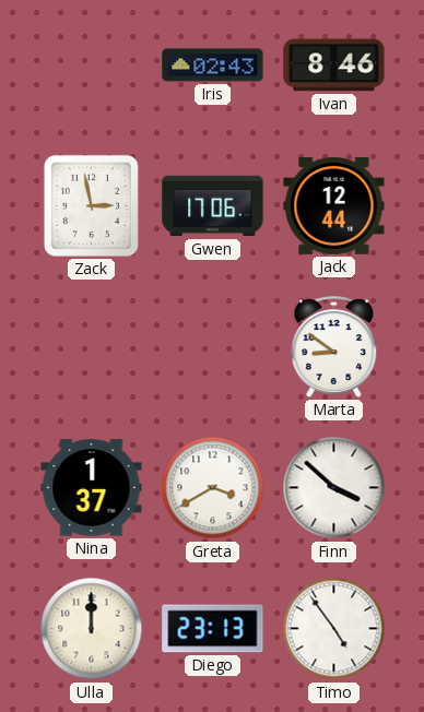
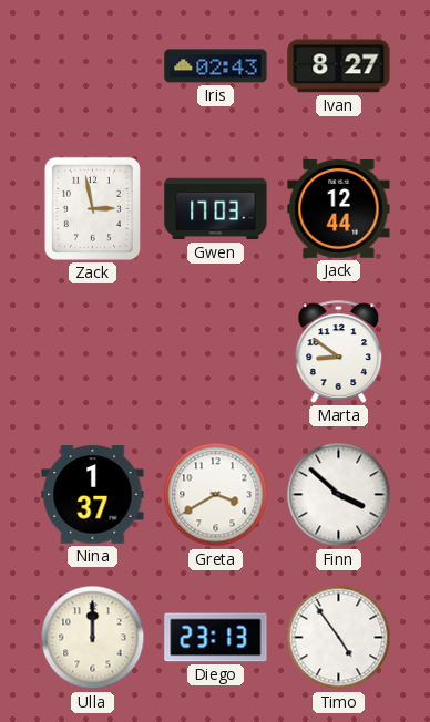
Ivan: 8:46 -> 8:27 (339, 66)
Gwen: 17:06 -> 17:03 (216, 209)
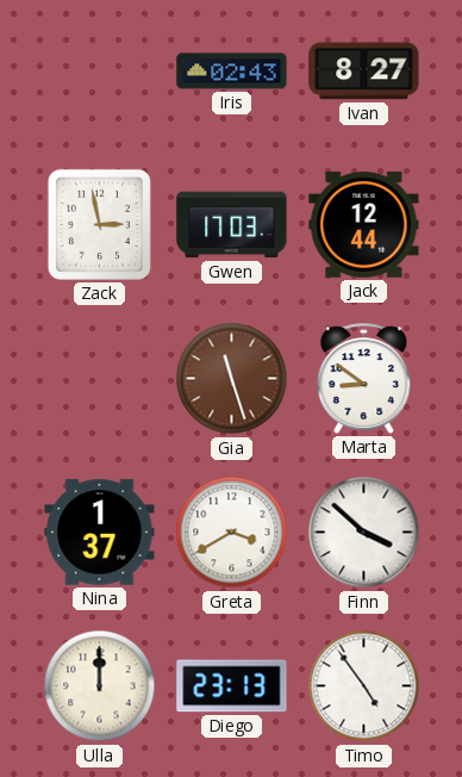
Gia: none -> 11:27 (232, 379)
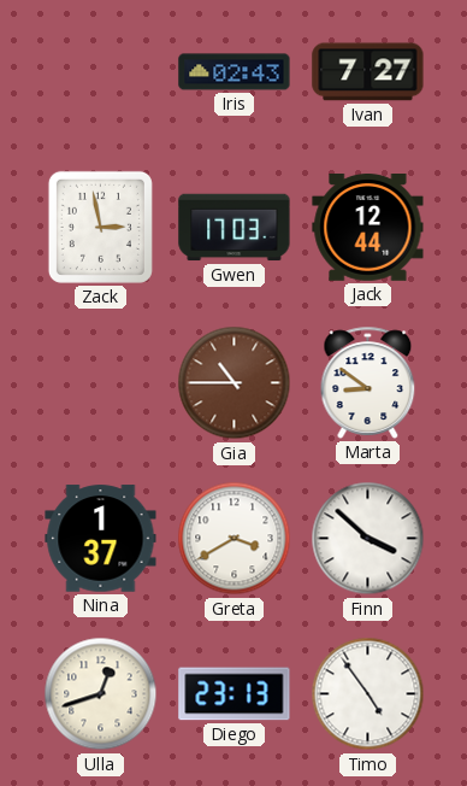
Ivan: 8:27 -> 7:27 (368, 72)
Gia: 11:27 -> 10:45 (235, 383)
Ulla: 12:00 -> 12:42 (101, 694)
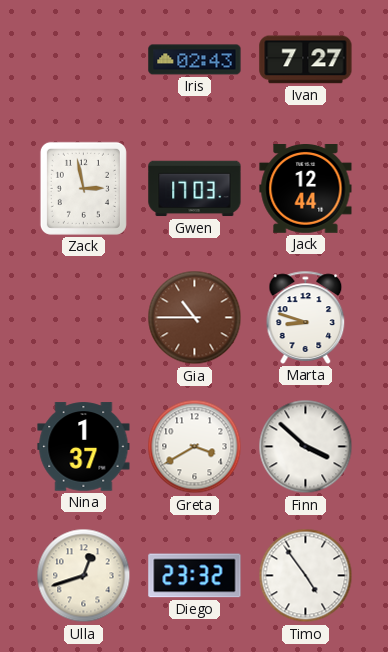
Marta: 8:51 -> 8:48 (306, 317)
Diego: 23:13 -> 23:32 (195, 576)
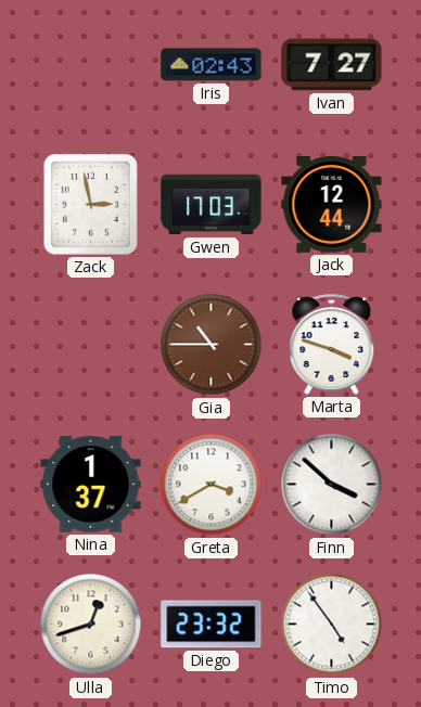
Marta: 8:48 -> 3:48 (332, 344)
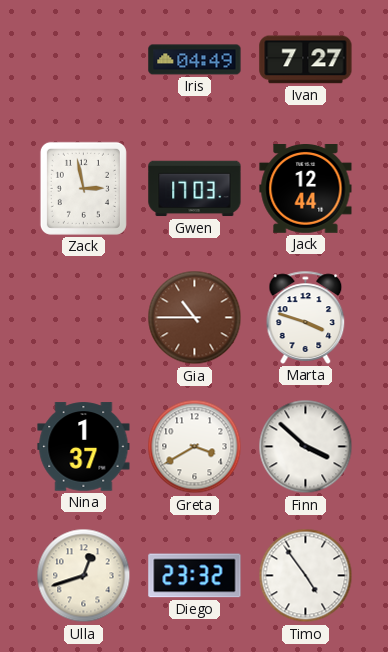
Iris: 02:43 -> 04:49 (195, 60)
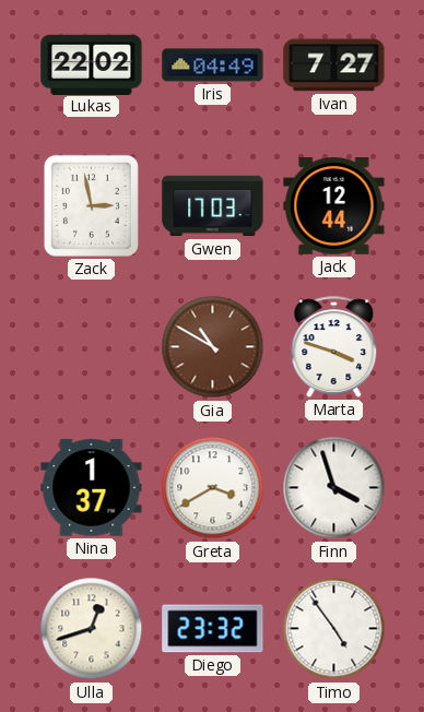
Lukas: none -> 22:02 (92, 64)
Gia: 10:45 -> 10:50 (213, 347)
Finn: 3:52 -> 3:57 (334, 488)
